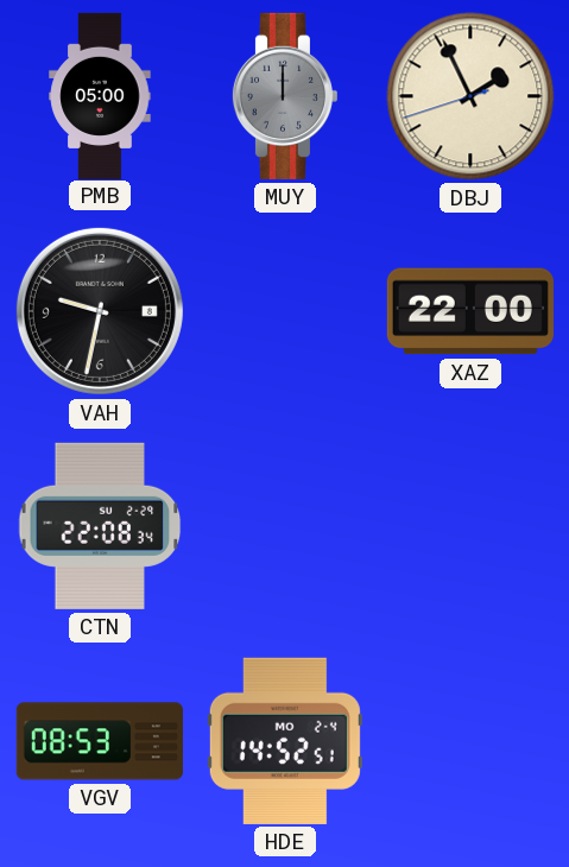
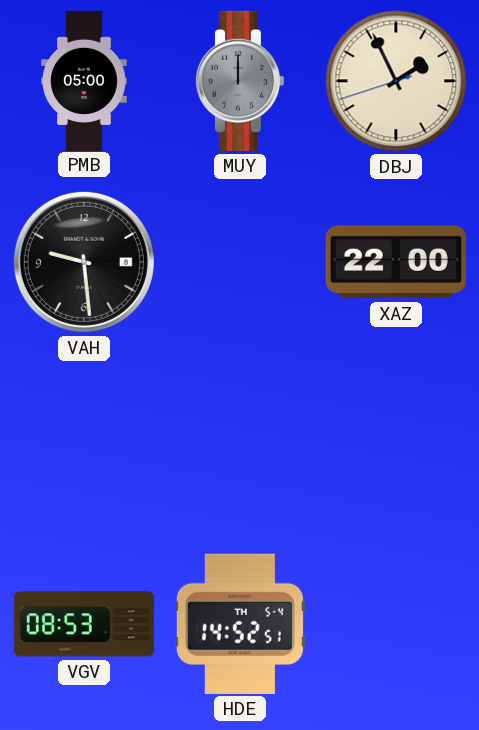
VAH: 9:32 -> 9:29 (84, 262)
CTN: 22:08 -> none (100, 526)
HDE date: MO 2-4 -> TH 5-4 (240, 624)
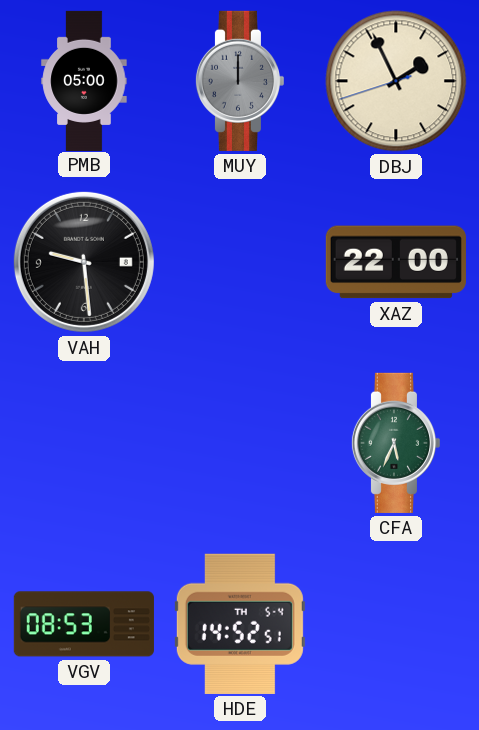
CFA: none -> 5:34 (395, 443)
